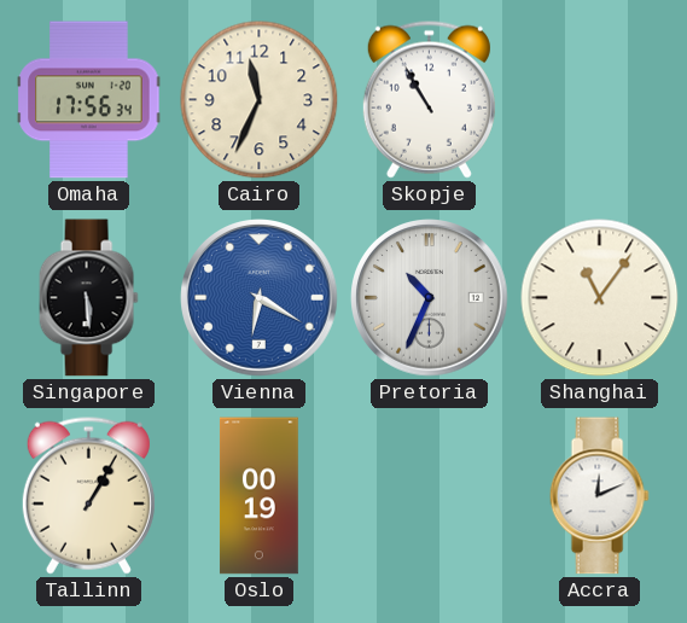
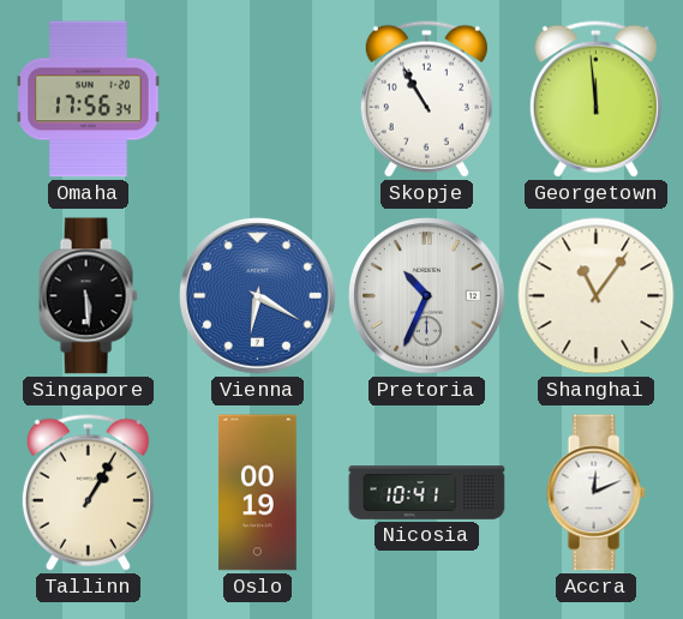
Cairo: 11:34 -> none (260, 100)
Georgetown: none -> 11:59 (595, 98)
Nicosia: none -> 10:41 (427, 493)
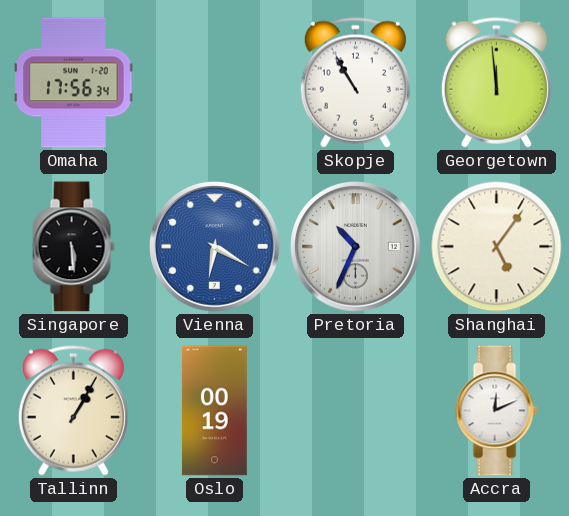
Shanghai: 11:06 -> 5:06 (497, 247)
Nicosia: 10:41 -> none (427, 493)
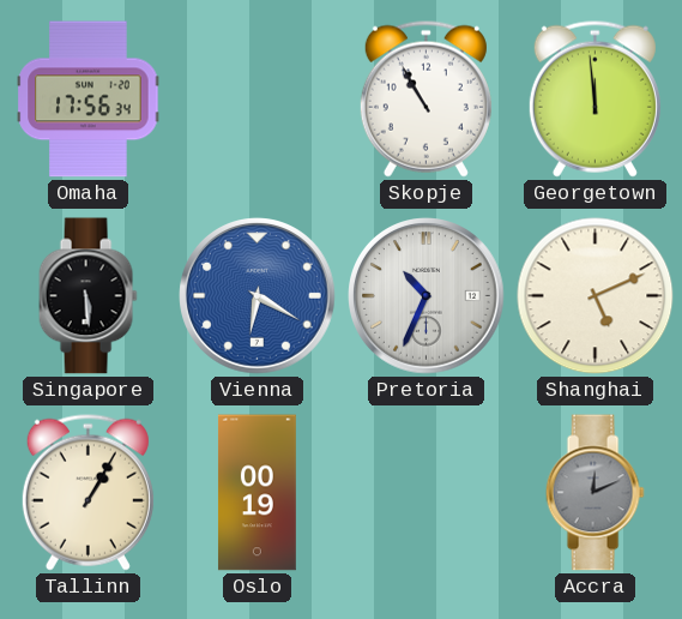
Shanghai: 5:06 -> 5:11 (596, 296)
Accra dial: white -> grey (595, 493)
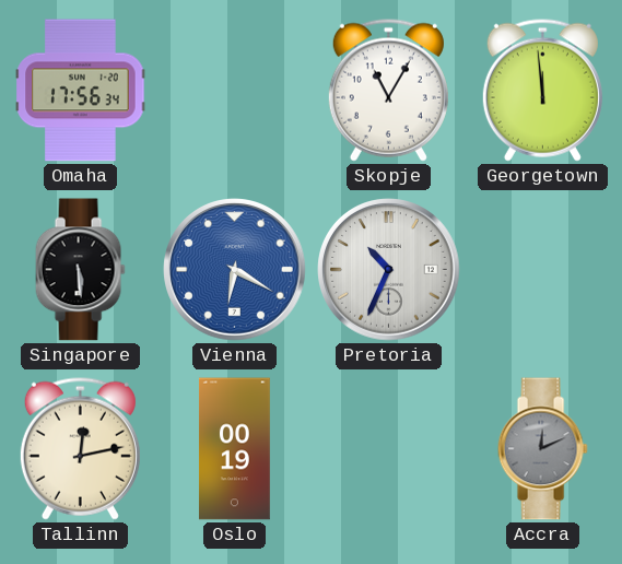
Skopje: 10:55 -> 11:05 (388, 90)
Shanghai: 5:11 -> none (596, 296)
Tallinn: 1:05 -> 12:13 (80, 448)
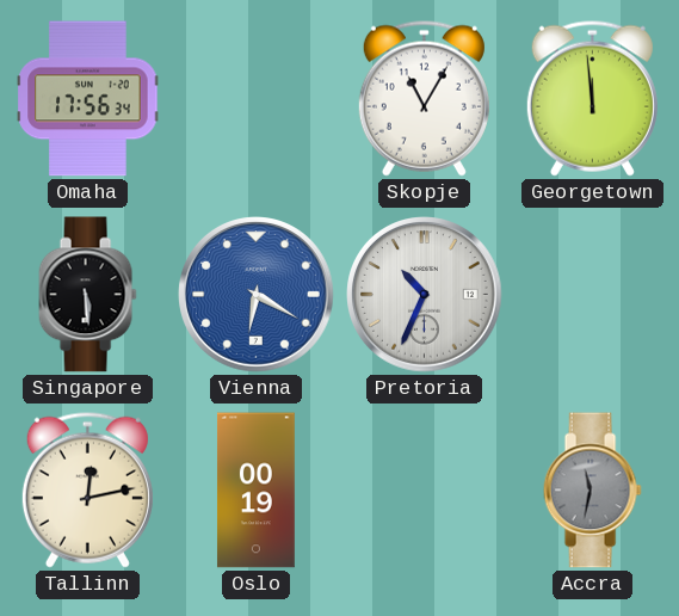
Accra: 12:11 -> 11:32 (592, 491)
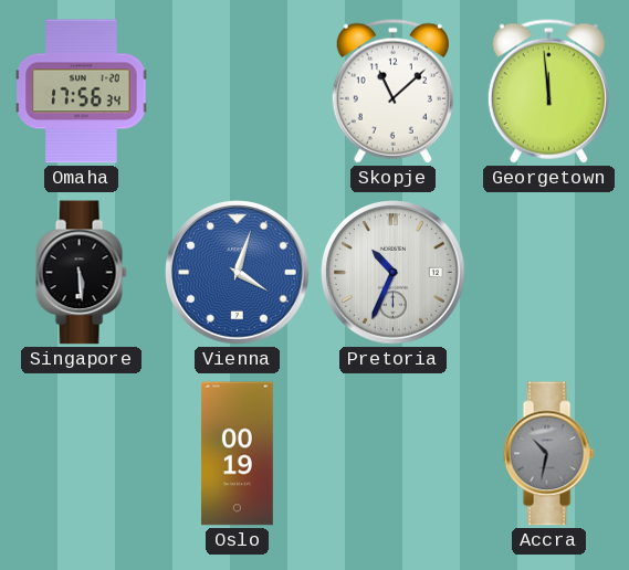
Skopje: 11:05 -> 11:08 (392, 91)
Vienna: 6:20 -> 4:03 (238, 273)
Tallinn: 12:13 -> none (87, 489)
Accra: 11:32 -> 10:32 (548, 454)
